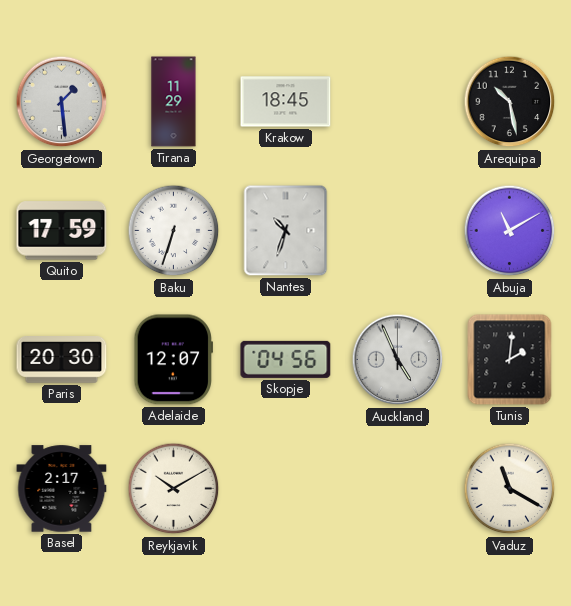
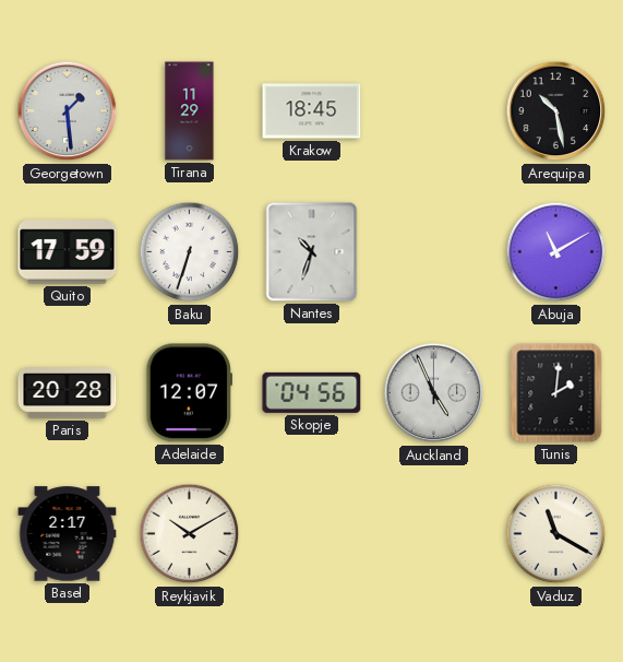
Paris: 20:30 -> 20:28 (68, 393)
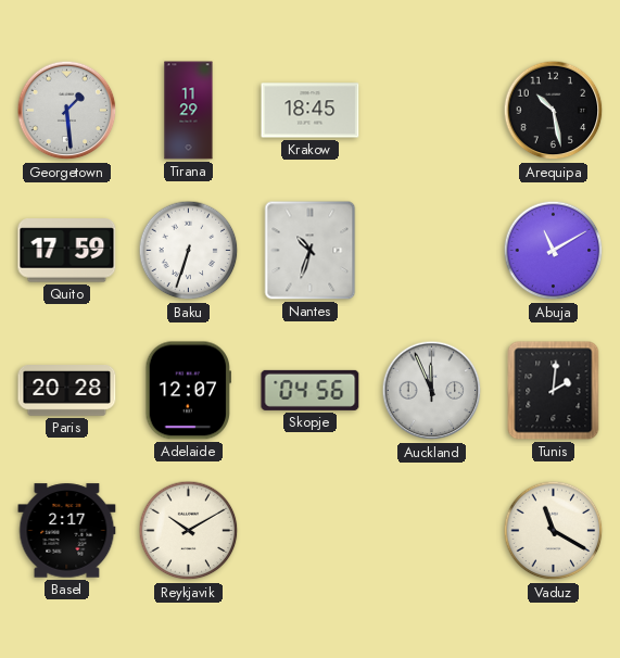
Auckland: 4:56 -> 11:56 (432, 391)
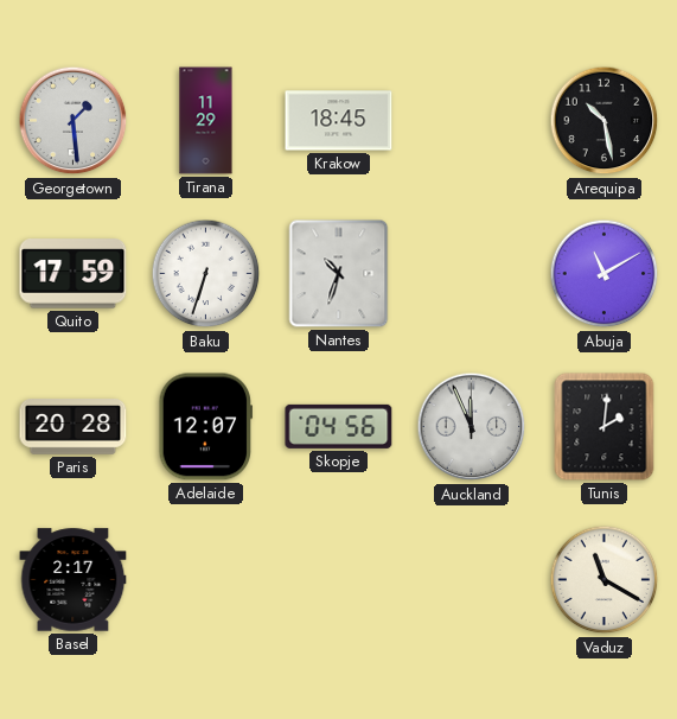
Reykjavik: 10:10 -> none (189, 531)
